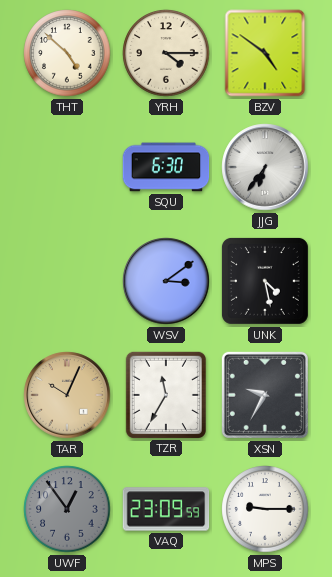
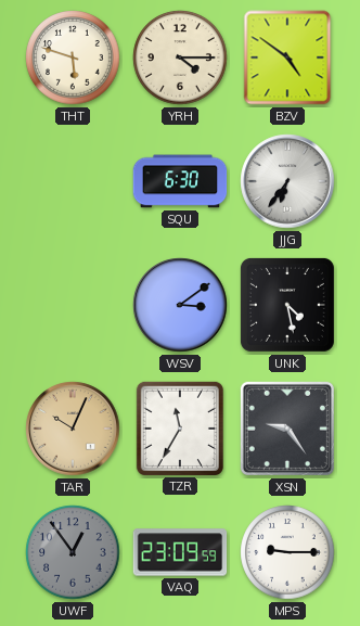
THT: 4:52 -> 5:48 (73, 58)
XSN: 9:35 -> 9:24 (287, 429)
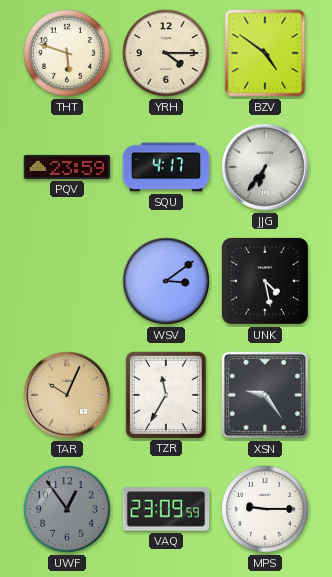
PQV: none -> 23:59 (67, 167)
SQU: 6:30 -> 4:17 (166, 167)
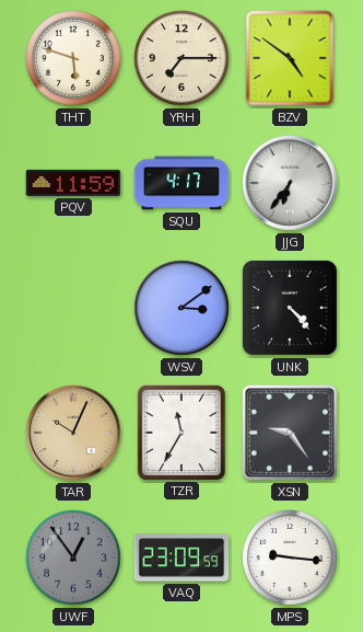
YRH: 4:15 -> 7:15 (181, 58)
PQV: 23:59 -> 11:59 (73, 183)
UNK: 4:28 -> 4:23 (290, 308)
MPS: 9:15 -> 9:16 (290, 558)
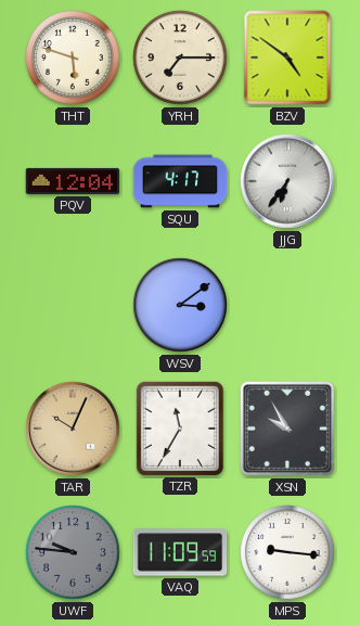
PQV: 11:59 -> 12:04 (73, 181)
UNK: 4:23 -> none (290, 308)
XSN: 9:24 -> 9:55 (287, 429)
UWF: 12:54 -> 9:46 (73, 552)
VAQ: 23:09 -> 11:09 (180, 552)
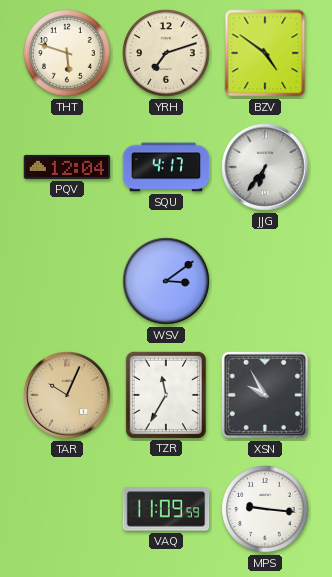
YRH: 7:15 -> 7:12 (166, 53)
UWF: 9:46 -> none (73, 552)
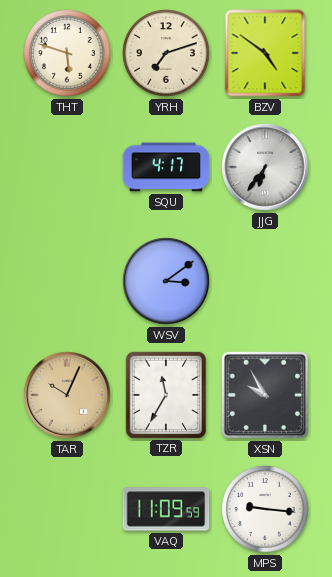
PQV: 12:04 -> none (67, 167)
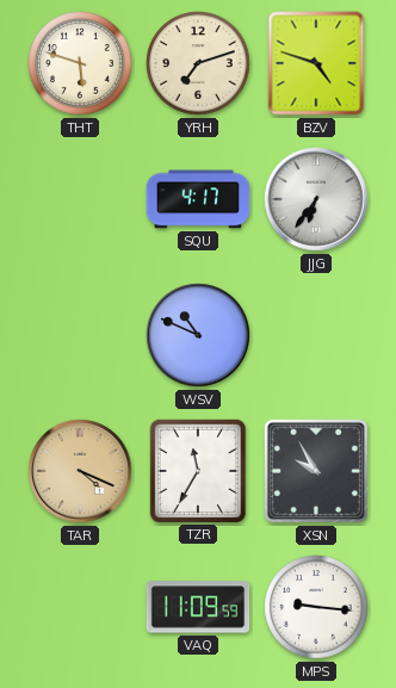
BZV: 4:51 -> 4:48 (316, 63)
WSV: 3:09 -> 10:49 (198, 335)
TAR: 10:04 -> 4:19 (80, 471)
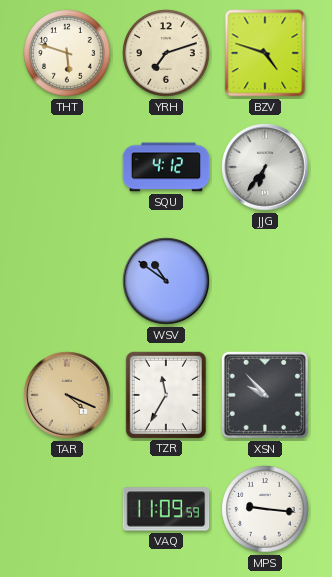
SQU: 4:17 -> 4:12 (166, 167)
WSV: 10:49 -> 10:51 (166, 281)
XSN: 9:55 -> 9:53 (265, 395)
